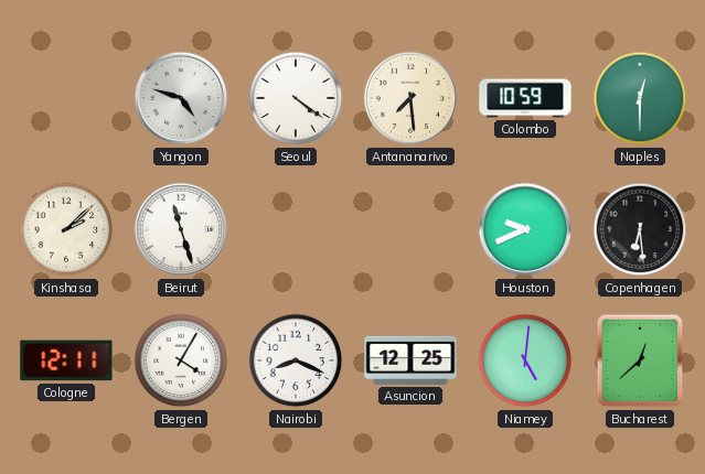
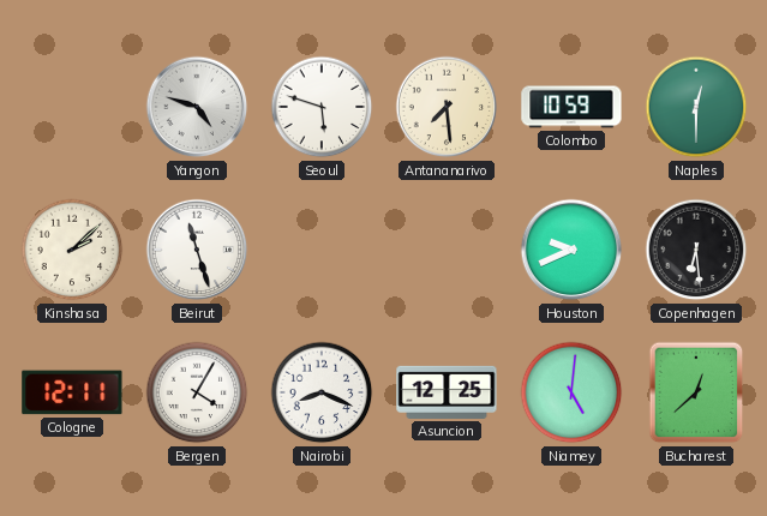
Seoul: 4:21 -> 5:48 (322, 107)
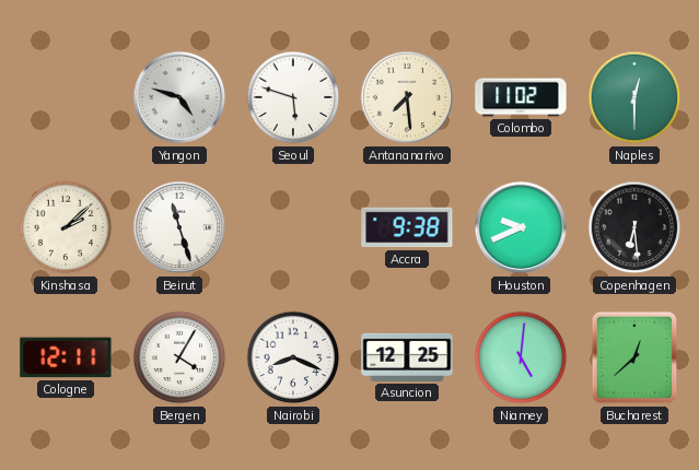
Colombo: 10:59 -> 11:02 (521, 97)
Accra: none -> 9:38 (407, 227)
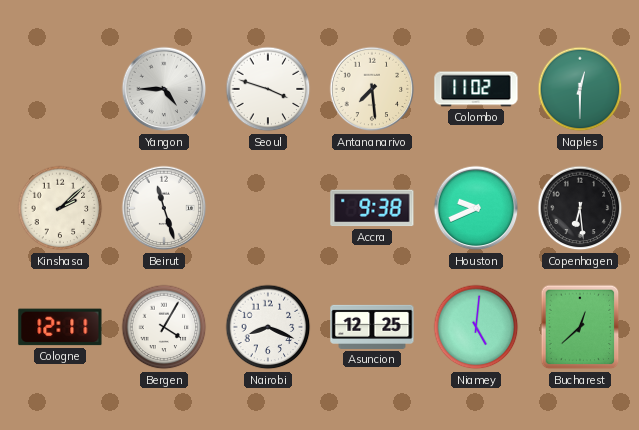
Yangon: 4:48 -> 4:45 (164, 89)
Seoul: 5:48 -> 3:48 (268, 89)
